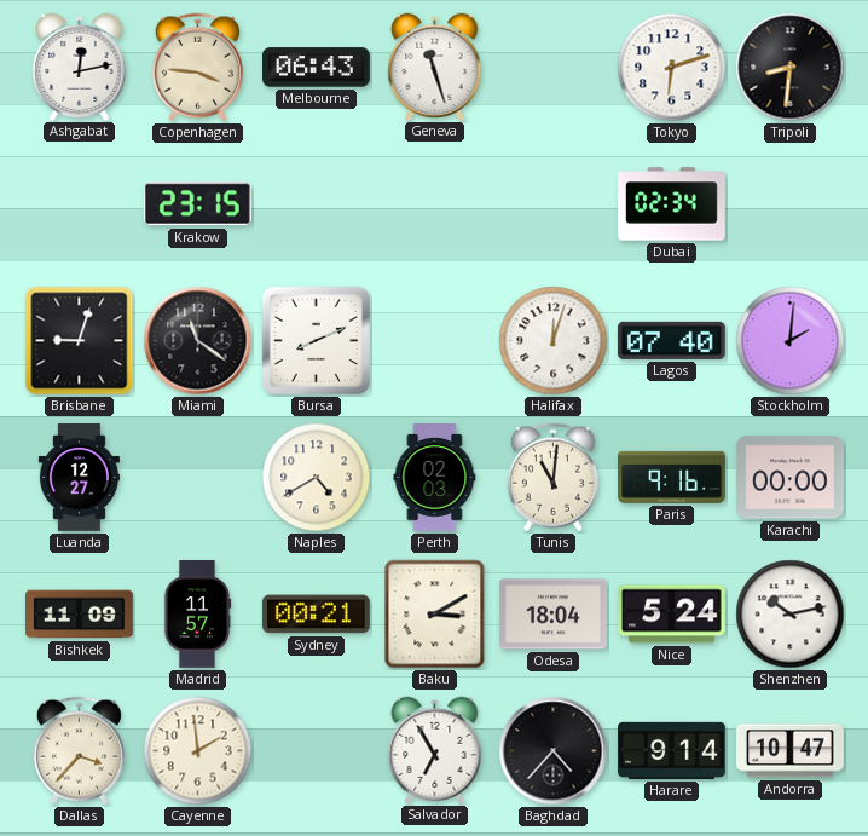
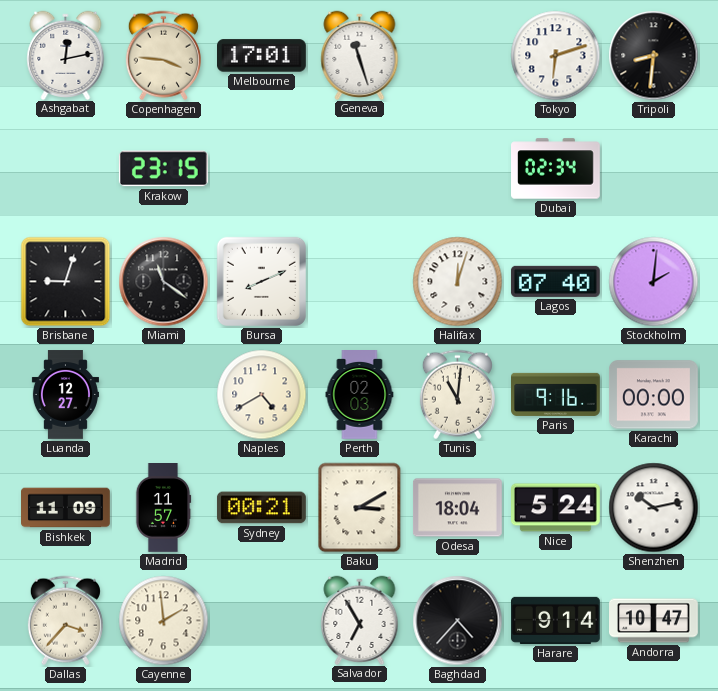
Melbourne: 06:43 -> 17:01 (262, 56)
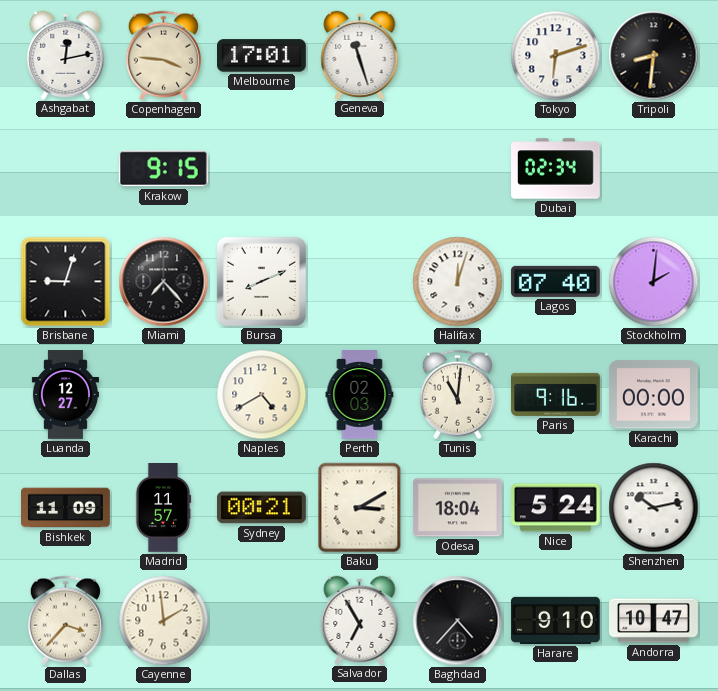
Krakow: 23:15 -> 9:15 (163, 169)
Miami: 11:21 -> 7:23 (164, 282)
Harare: 9:14 -> 9:10 (556, 620)
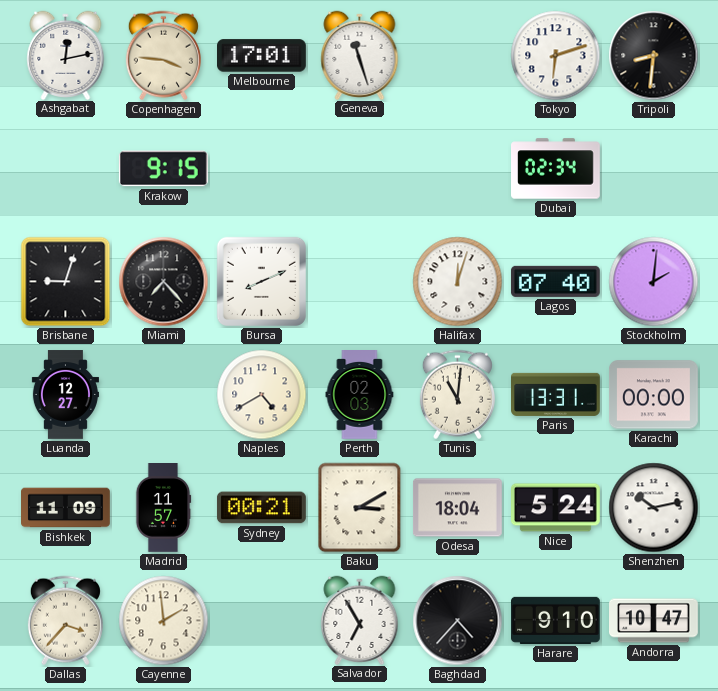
Paris: 9:16 -> 13:31 (556, 394)
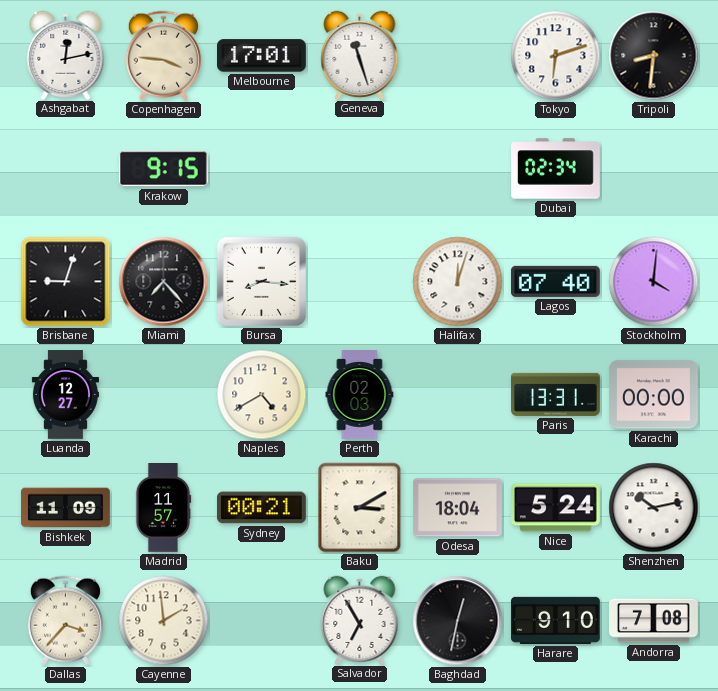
Bursa: 8:11 -> 8:16 (261, 281)
Stockholm: 2:01 -> 4:01 (654, 282)
Tunis: 11:01 -> none (457, 395)
Baghdad: 4:37 -> 12:32 (458, 621)
Andorra: 10:47 -> 7:08 (654, 621)
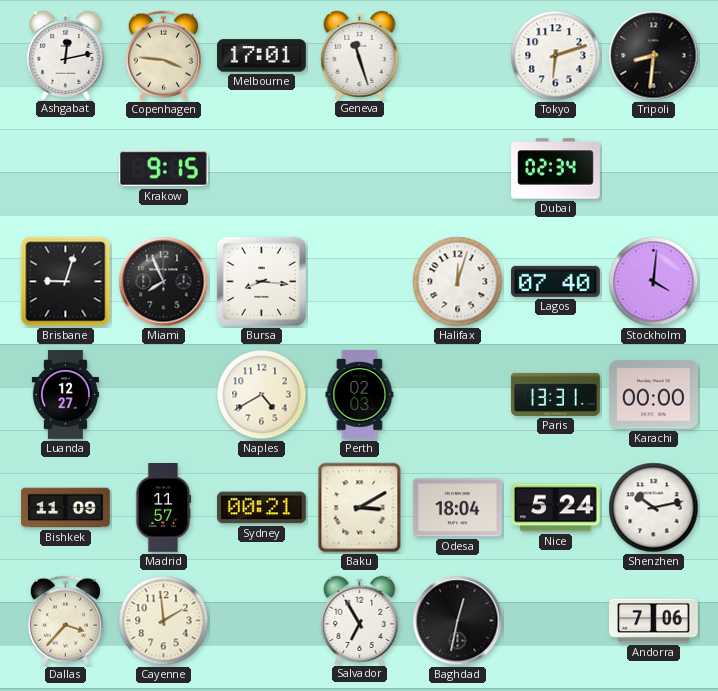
Miami: 7:23 -> 7:56 (164, 282)
Harare: 9:10 -> none (556, 620)
Andorra: 7:08 -> 7:06 (654, 621)
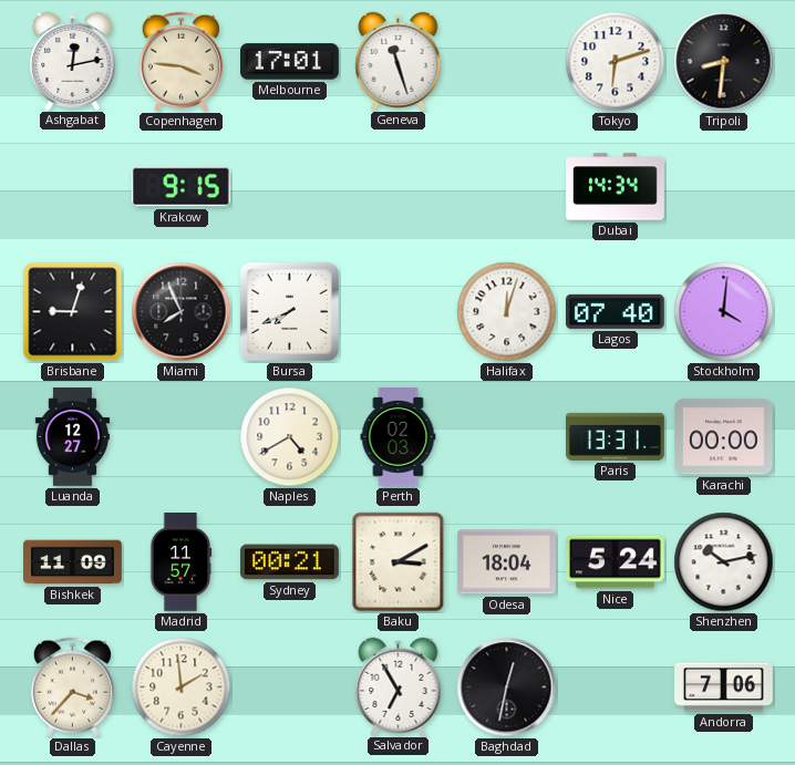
Dubai: 02:34 -> 14:34 (616, 187)
Bursa: 8:16 -> 7:41 (289, 311)
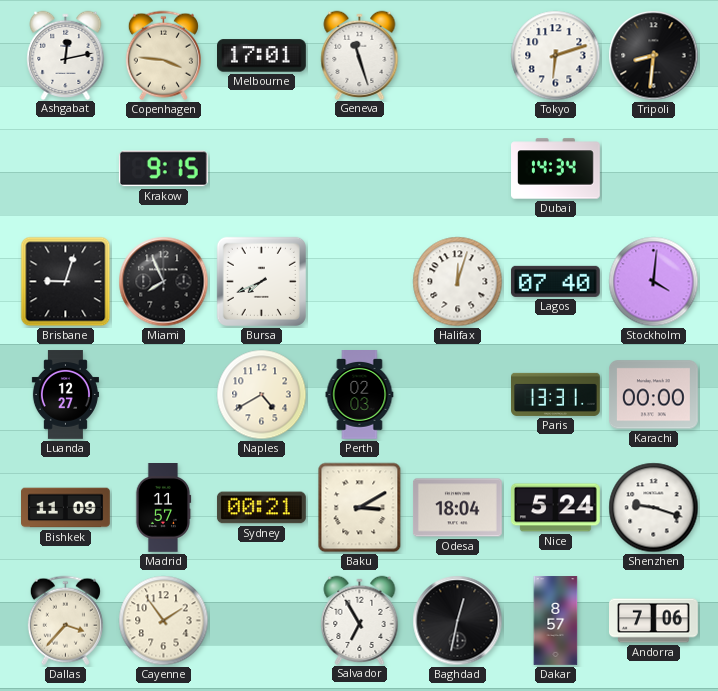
Shenzhen: 10:13 -> 9:18 (654, 508)
Cayenne: 1:59 -> 1:54 (164, 621)
Dakar: none -> 8:57 (556, 621)
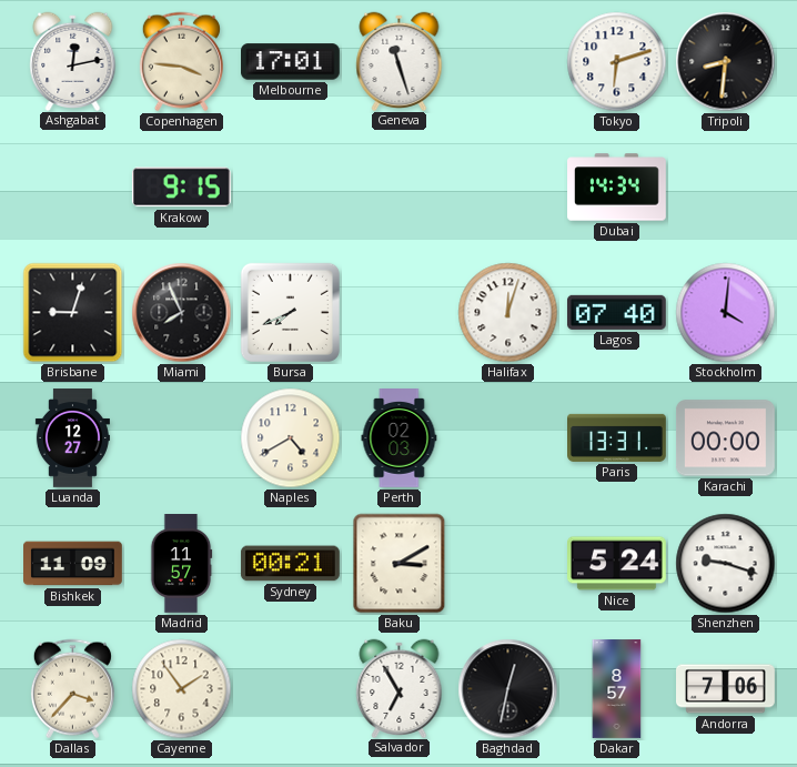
Odesa: 18:04 -> none (458, 508)
